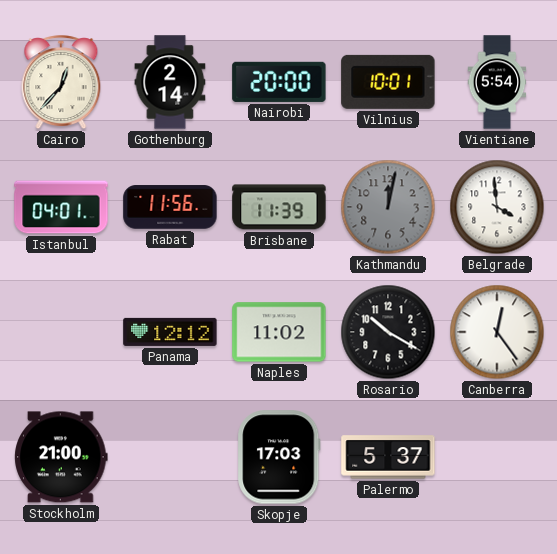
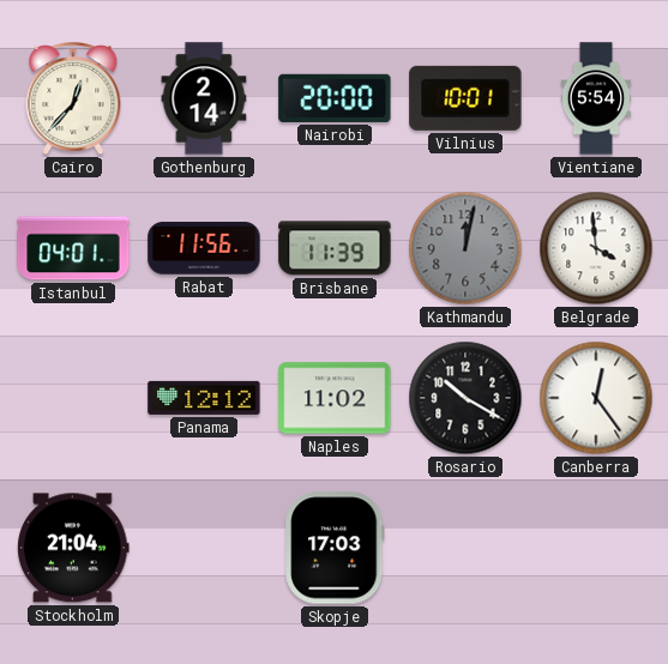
Stockholm: 21:00 -> 21:04 (73, 548)
Palermo: 5:37 -> none (388, 457)
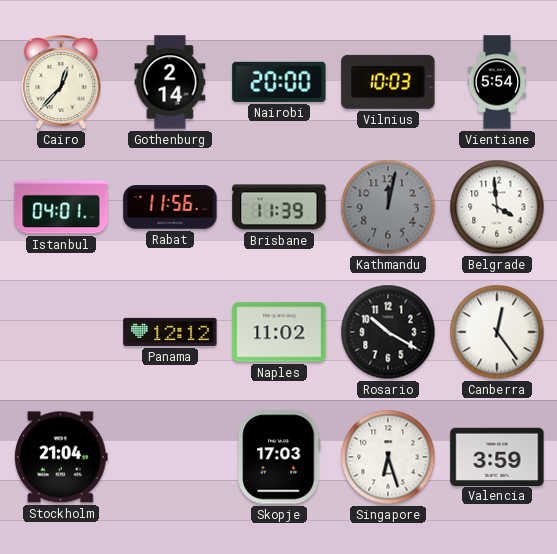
Vilnius: 10:01 -> 10:03 (388, 82)
Singapore: none -> 6:27 (388, 457)
Valencia: none -> 3:59 (497, 456)
